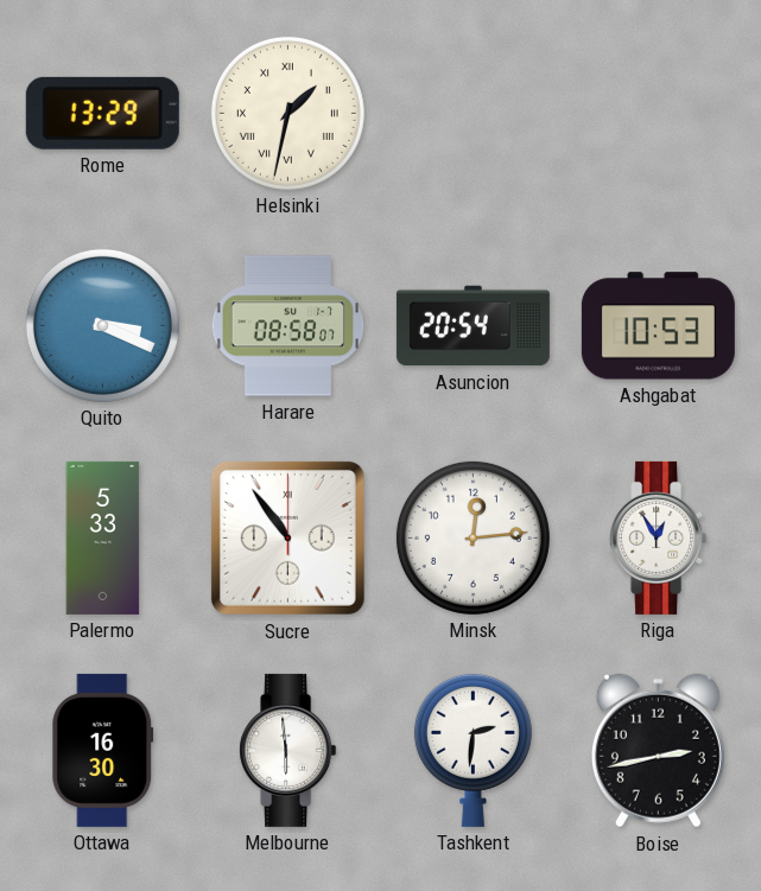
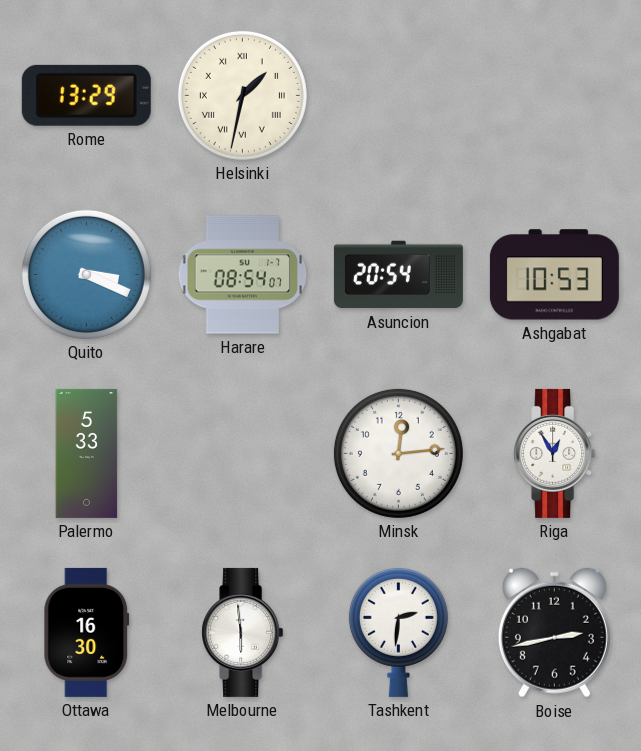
Harare: 08:58 -> 08:54 (243, 275)
Sucre: 10:54 -> none (287, 537)
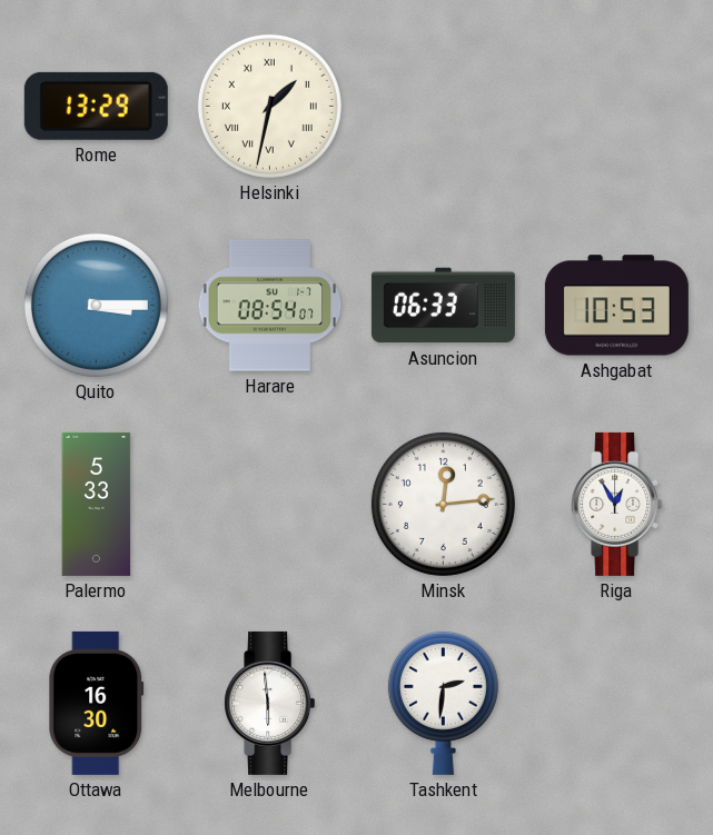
Quito: 3:19 -> 3:15 (96, 305)
Asuncion: 20:54 -> 06:33 (443, 306)
Boise: 2:43 -> none (554, 633)
